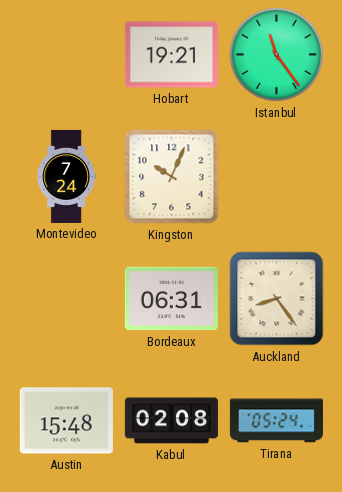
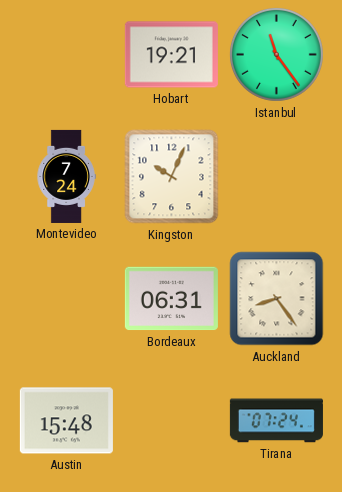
Kabul: 02:08 -> none (171, 421)
Tirana: 05:24 -> 07:24 (276, 421)
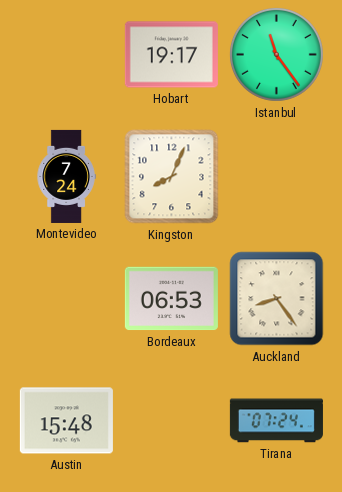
Hobart: 19:21 -> 19:17 (171, 55)
Kingston: 10:04 -> 8:04 (172, 177)
Bordeaux: 06:31 -> 06:53 (171, 299)
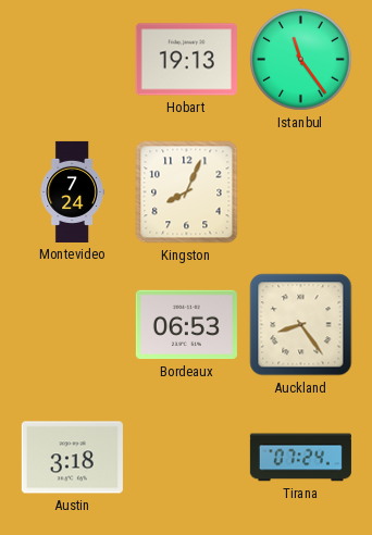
Hobart: 19:17 -> 19:13 (186, 60)
Austin: 15:48 -> 3:18 (72, 458)
